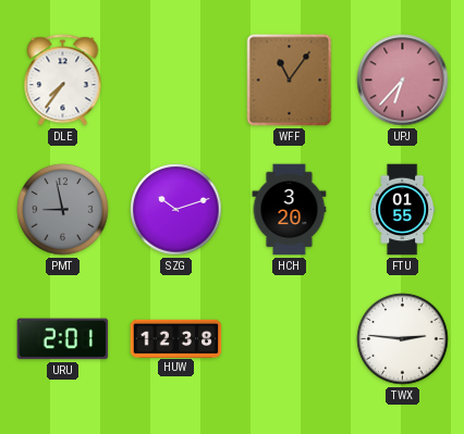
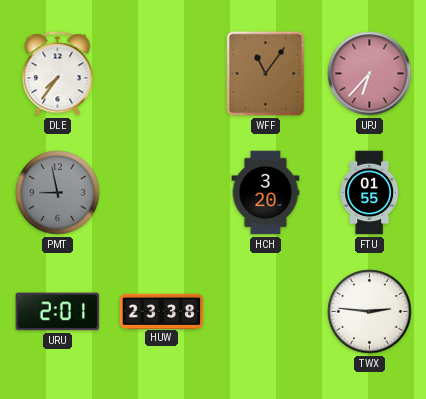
SZG: 10:12 -> none (176, 210)
HUW: 12:38 -> 23:38 (162, 311)
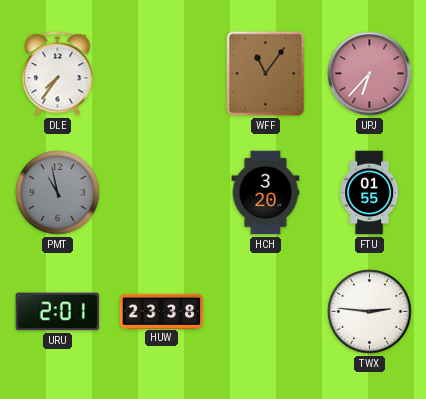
PMT: 8:58 -> 10:58 (58, 193)
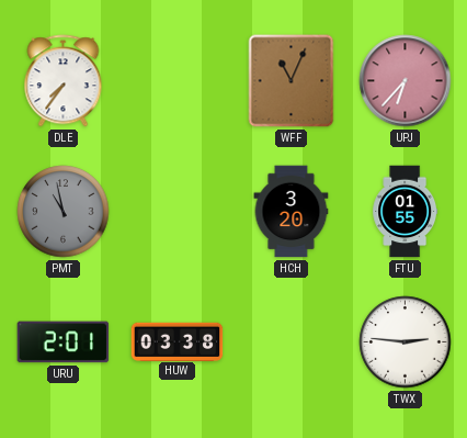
WFF: 11:06 -> 11:04 (292, 81)
HUW: 23:38 -> 03:38 (178, 341)
